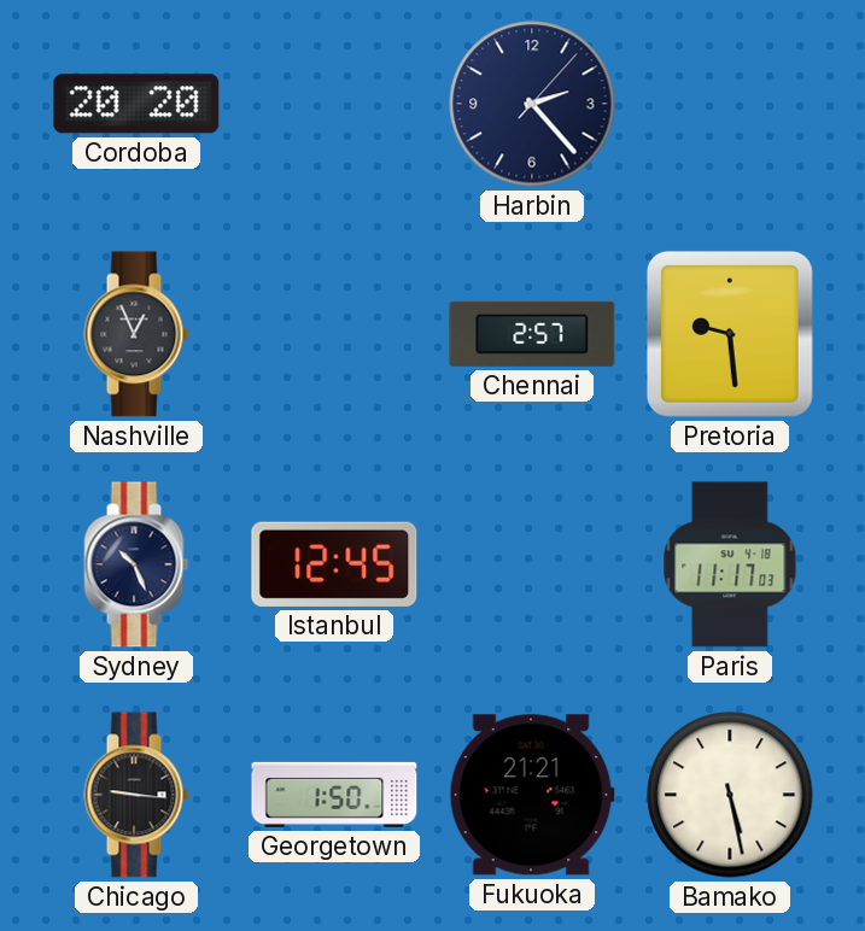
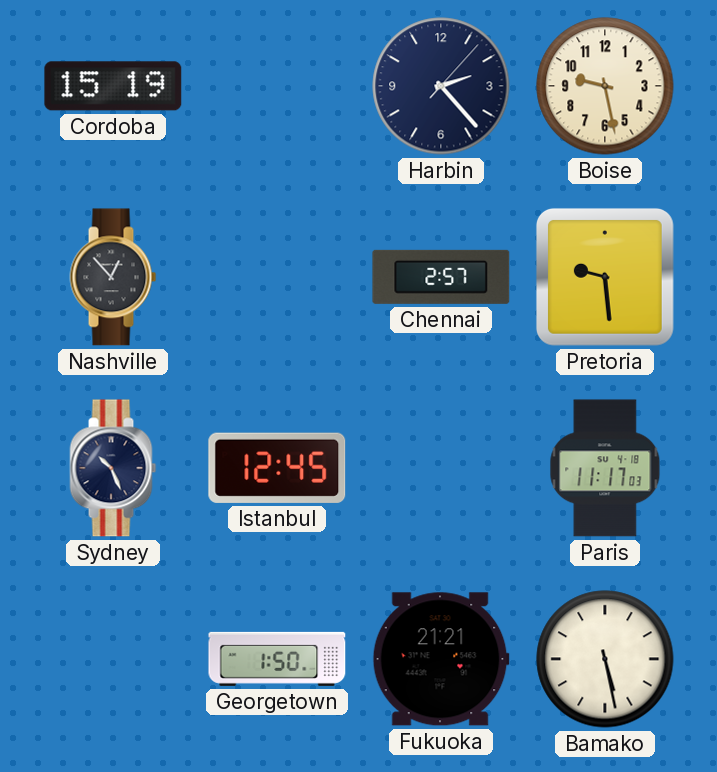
Cordoba: 20:20 -> 15:19 (113, 86)
Boise: none -> 9:28 (605, 86)
Nashville: 12:56 -> 12:53 (113, 277)
Chicago: 9:16 -> none (136, 795)
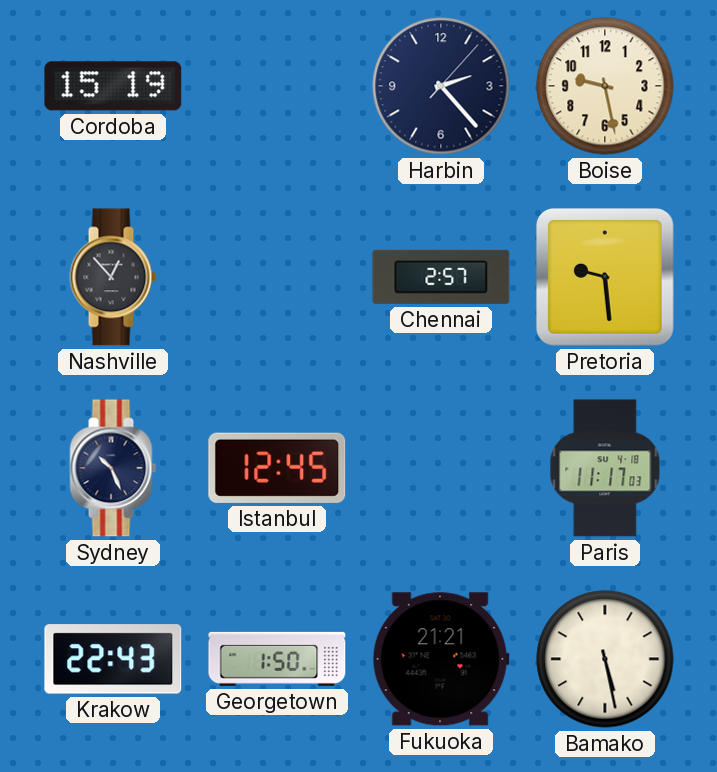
Krakow: none -> 22:43 (113, 659)
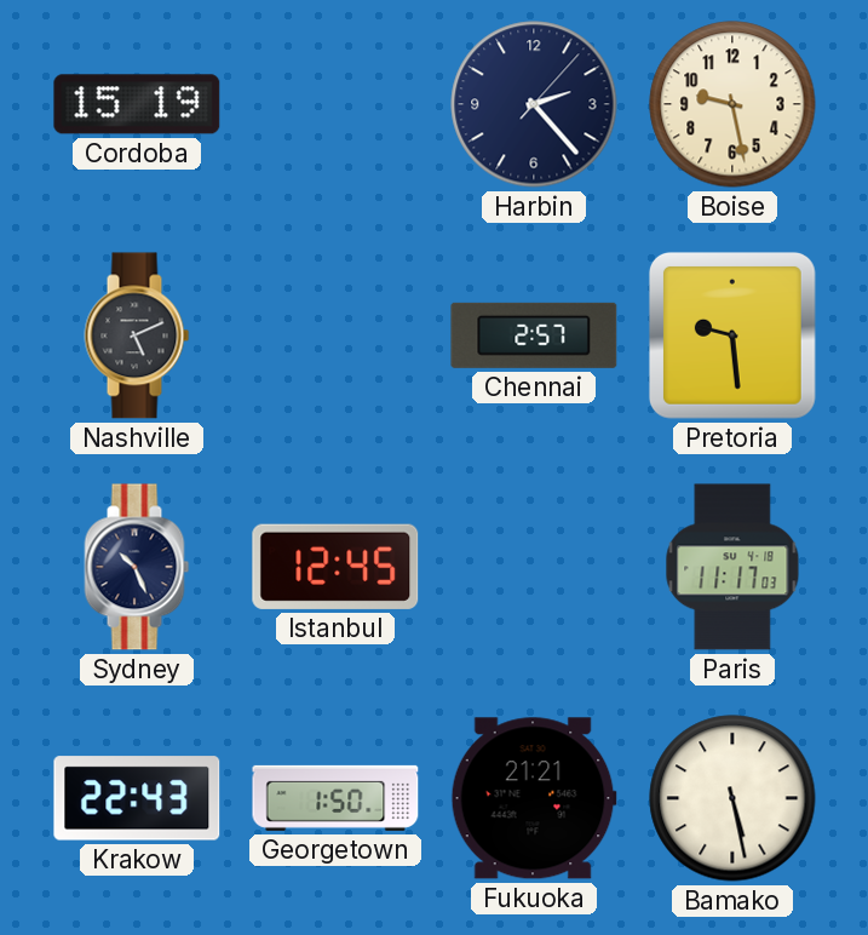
Nashville: 12:53 -> 5:11 (137, 335)
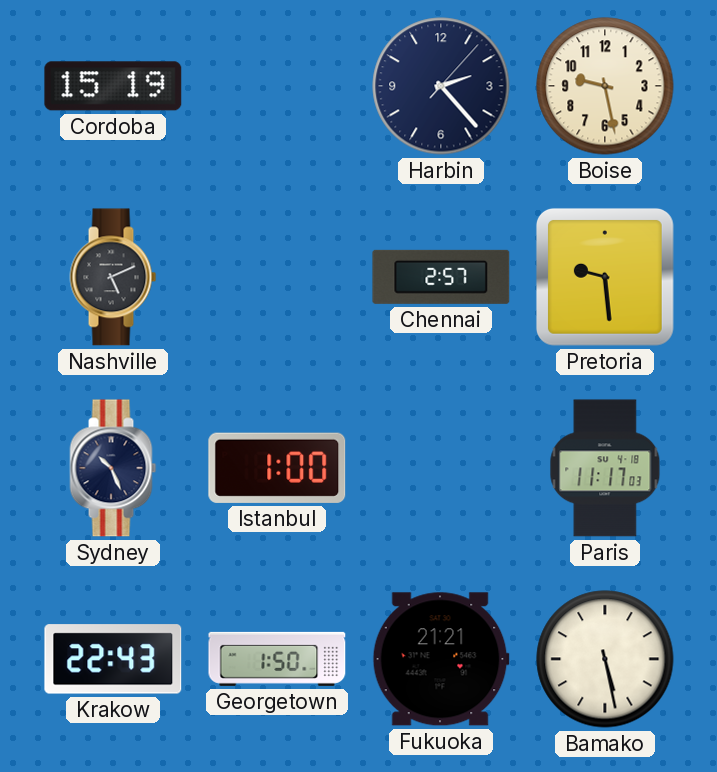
Istanbul: 12:45 -> 1:00 (277, 468)
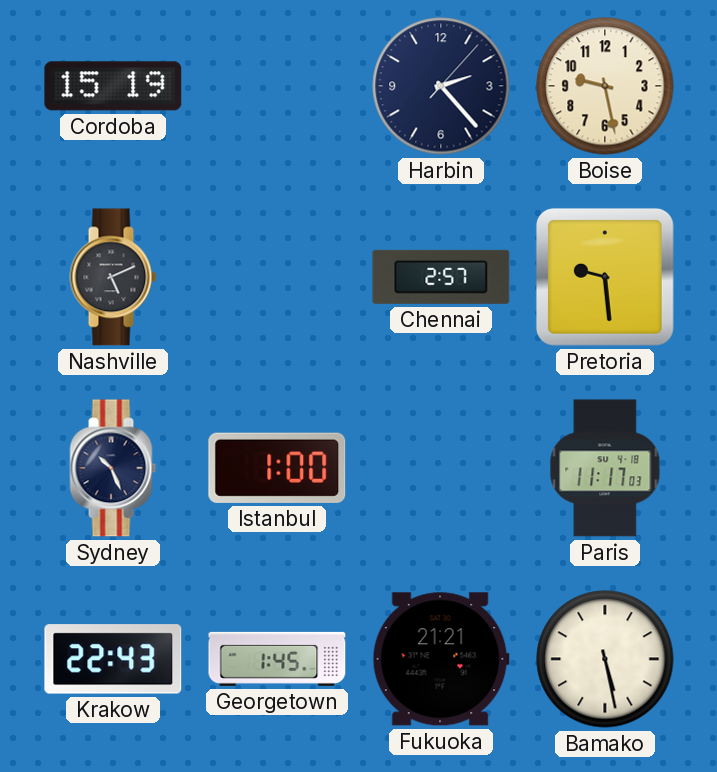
Georgetown: 1:50 -> 1:45 (277, 659)
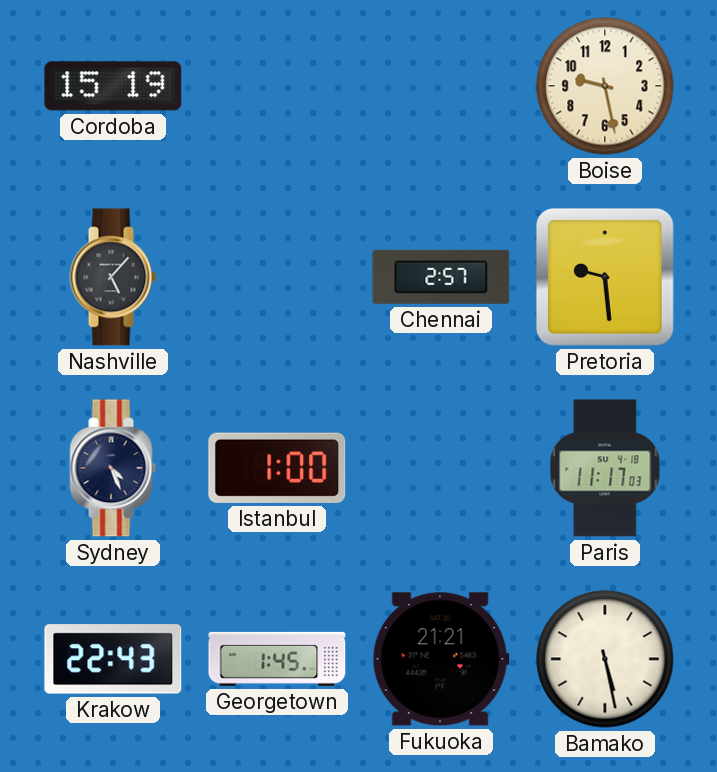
Harbin: 2:23 -> none (441, 86)
Nashville: 5:11 -> 5:07 (113, 277)
Sydney: 10:26 -> 4:26 (113, 468)
